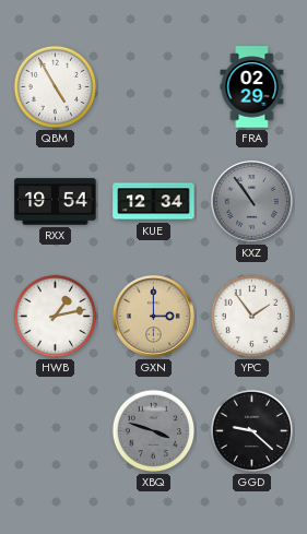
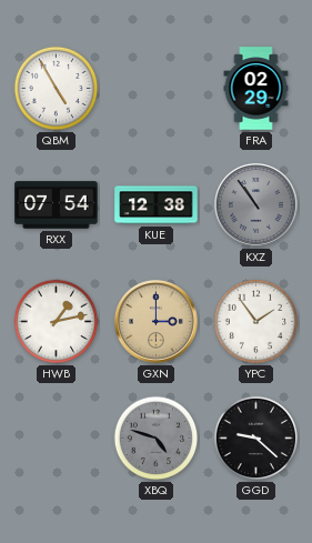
RXX: 19:54 -> 07:54 (57, 205)
KUE: 12:34 -> 12:38 (157, 205)
XBQ: 3:48 -> 4:48 (157, 439)
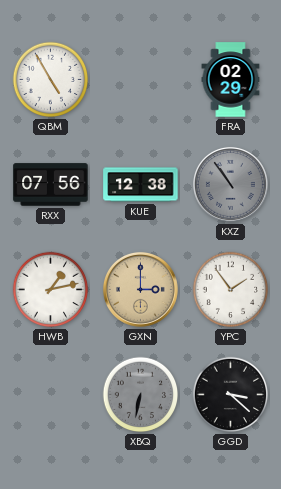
RXX: 07:54 -> 07:56 (51, 185)
XBQ: 4:48 -> 6:32 (141, 395)
GGD: 9:22 -> 3:22 (231, 395)
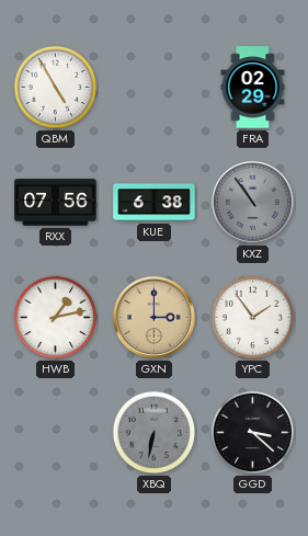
KUE: 12:38 -> 6:38 (155, 203)
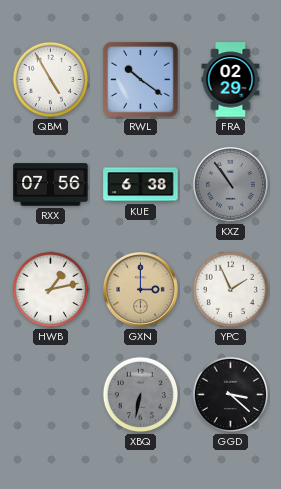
RWL: none -> 10:21 (140, 79)
YPC: 1:54 -> 1:56 (231, 290)
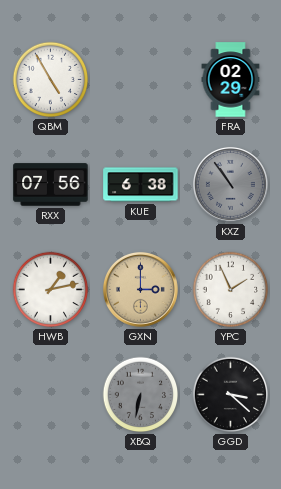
RWL: 10:21 -> none (140, 79)
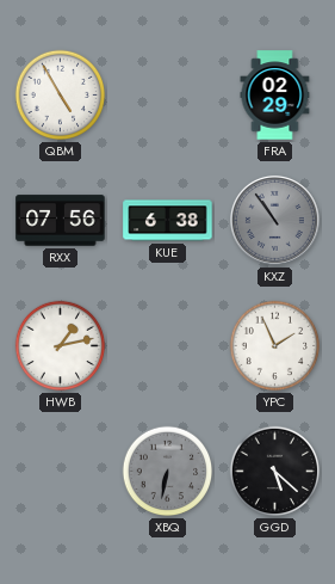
GXN: 3:00 -> none (140, 289)
GGD: 3:22 -> 5:22 (275, 472)
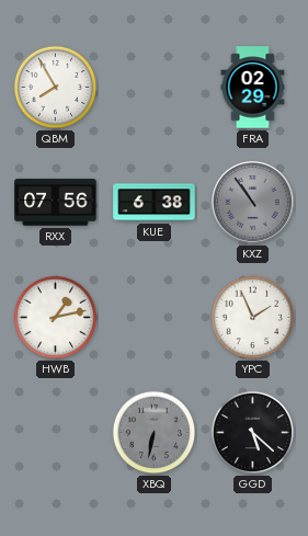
QBM: 4:55 -> 7:55 (56, 88)
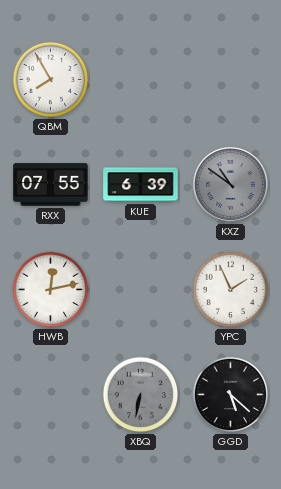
FRA: 02:29 -> none (253, 88)
RXX: 07:56 -> 07:55 (51, 185)
KUE: 6:38 -> 6:39 (141, 185)
KXZ: 10:54 -> 10:51 (230, 184)
HWB: 1:13 -> 12:13 (51, 290)
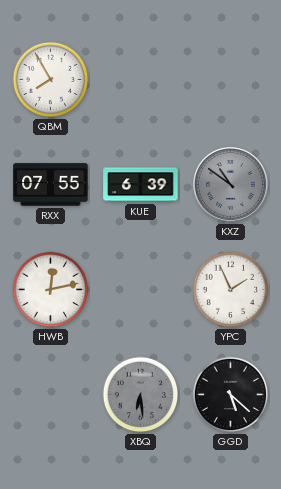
XBQ: 6:32 -> 6:29 (141, 395)
